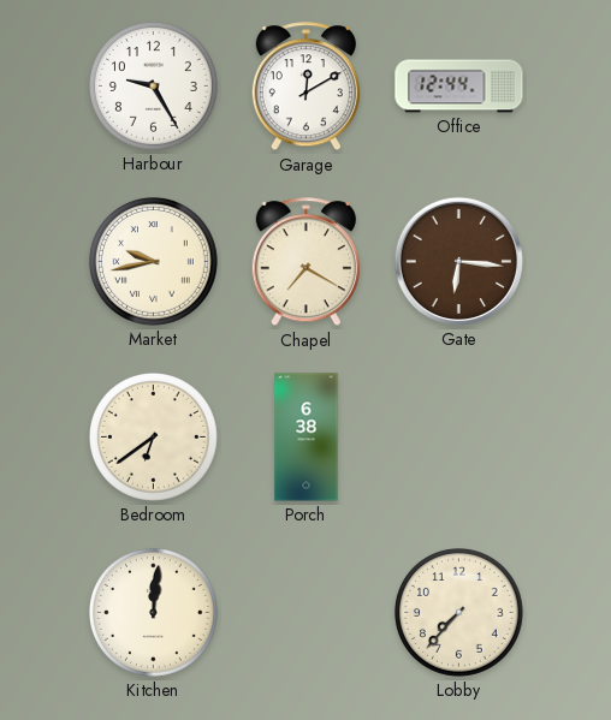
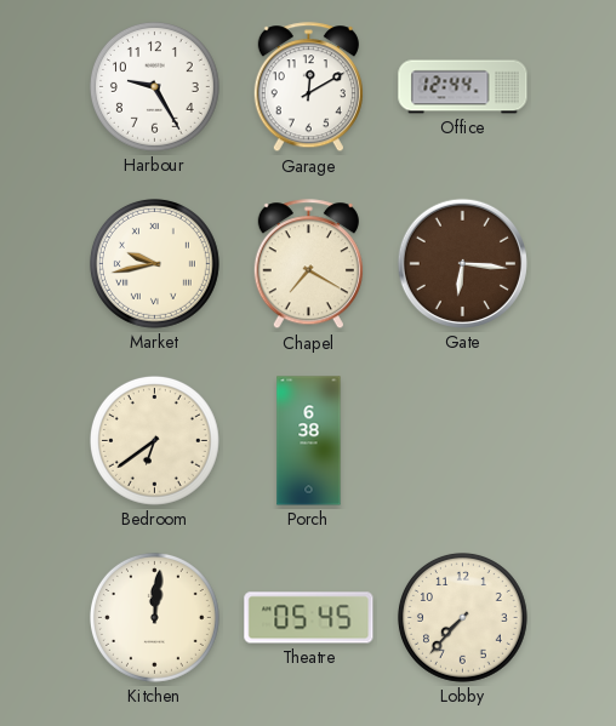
Theatre: none -> 05:45 (309, 618)
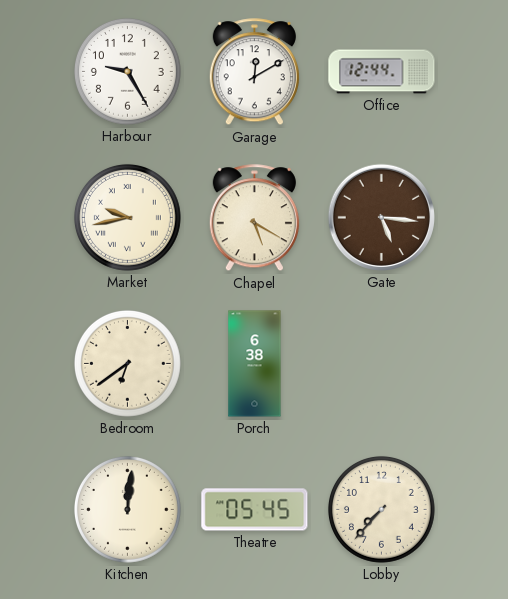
Chapel: 7:20 -> 5:20 (254, 218)
Gate: 6:16 -> 5:16 (381, 217)
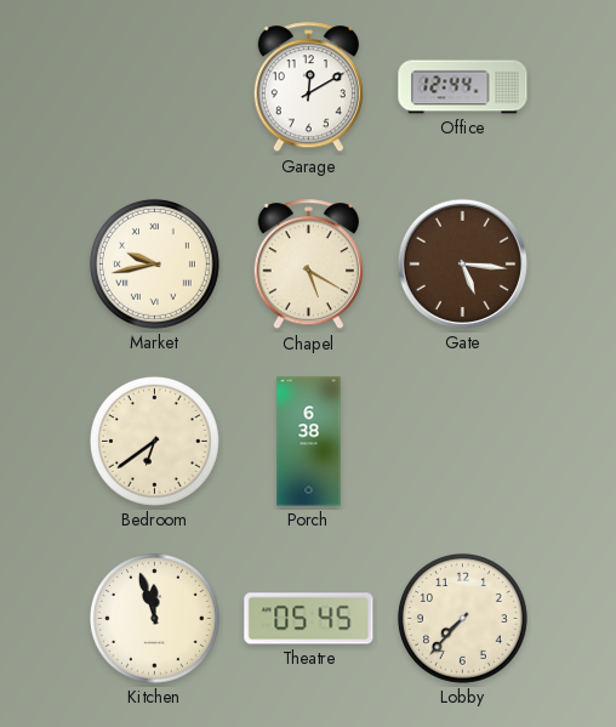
Harbour: 9:25 -> none (127, 71)
Kitchen: 12:01 -> 11:57 (154, 618)
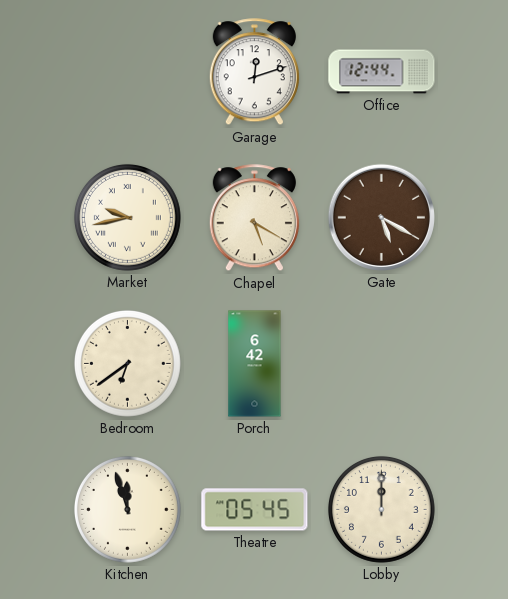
Garage: 12:10 -> 12:12 (254, 72)
Gate: 5:16 -> 5:20 (381, 217)
Porch: 6:38 -> 6:42 (255, 364)
Lobby: 7:37 -> 12:00 (381, 509)
